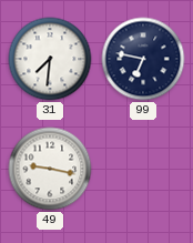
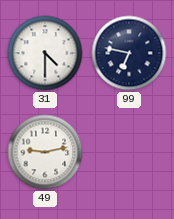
31: 7:31 -> 4:30 (45, 53)
49: 9:17 -> 9:13 (45, 152)
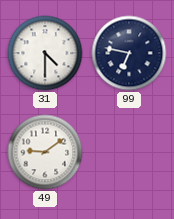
49: 9:13 -> 9:09 (45, 152)
